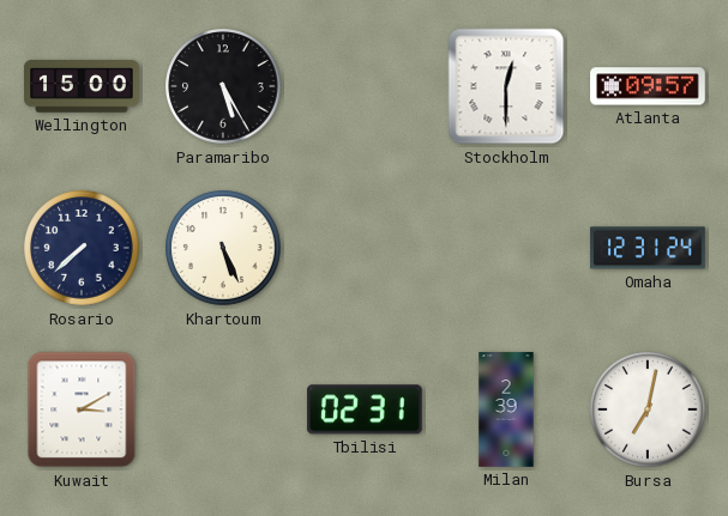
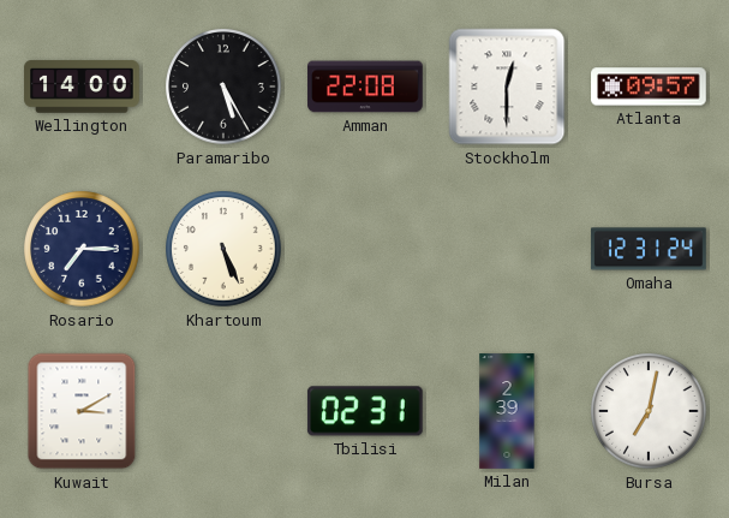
Wellington: 15:00 -> 14:00 (82, 87)
Amman: none -> 22:08 (365, 87)
Rosario: 7:38 -> 7:15 (82, 249)
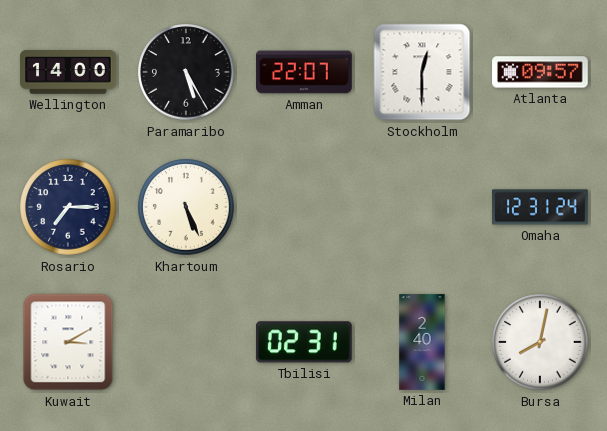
Amman: 22:08 -> 22:07 (304, 72)
Milan: 2:39 -> 2:40 (422, 342)
Bursa: 7:02 -> 8:02 (540, 342)
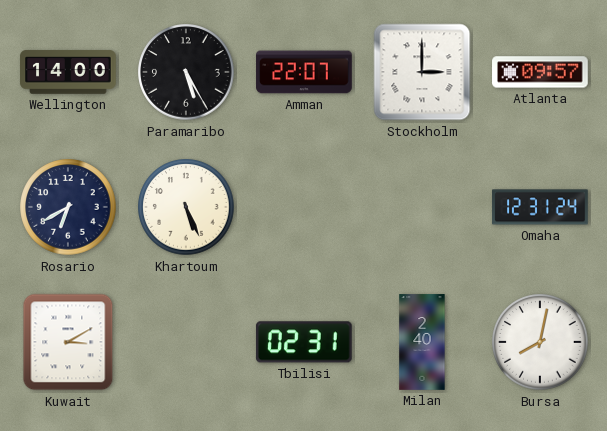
Stockholm: 12:30 -> 3:00 (422, 72)
Rosario: 7:15 -> 6:40 (68, 207)
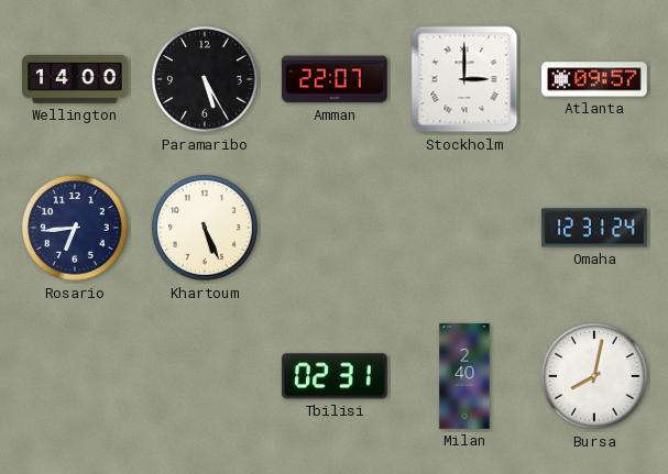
Rosario: 6:40 -> 6:44 (75, 228)
Kuwait: 3:10 -> none (68, 342)
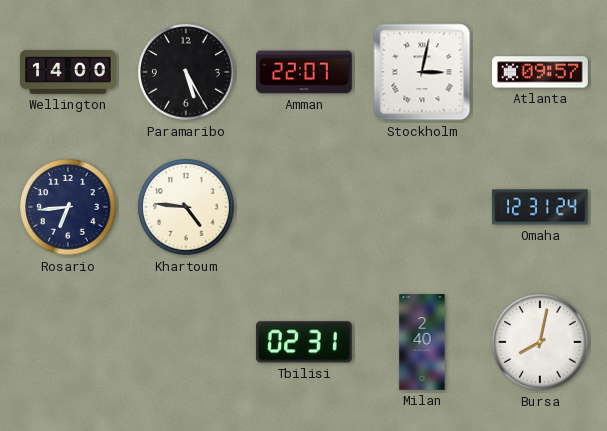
Stockholm: 3:00 -> 3:02 (422, 72)
Khartoum: 5:26 -> 4:46 (186, 207)
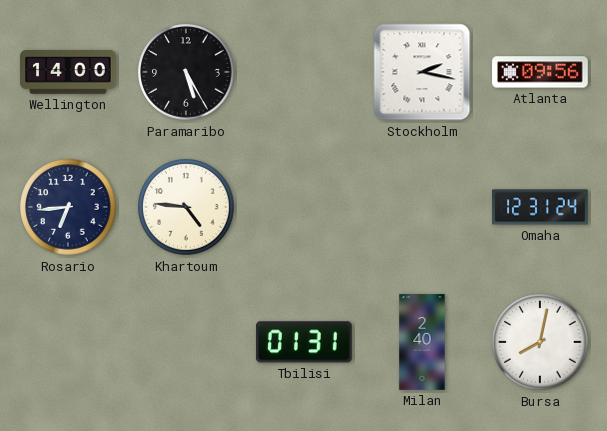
Amman: 22:07 -> none (304, 72)
Stockholm: 3:02 -> 2:17 (422, 72)
Atlanta: 09:57 -> 09:56 (540, 72)
Tbilisi: 02:31 -> 01:31 (304, 342)
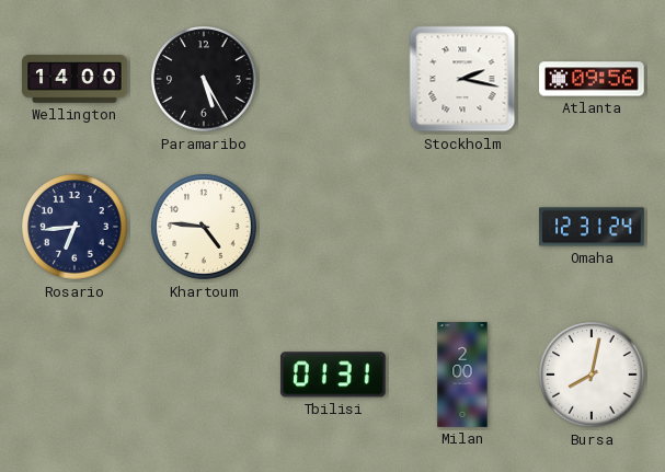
Milan: 2:40 -> 2:00 (462, 375)
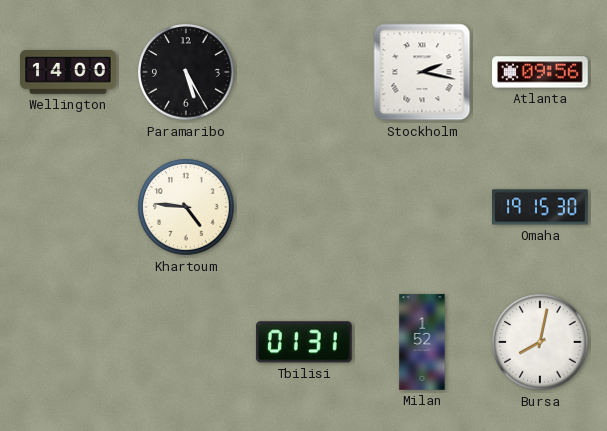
Rosario: 6:44 -> none (74, 227)
Omaha: 12:31 -> 19:15 (540, 207)
Milan: 2:00 -> 1:52 (422, 342)
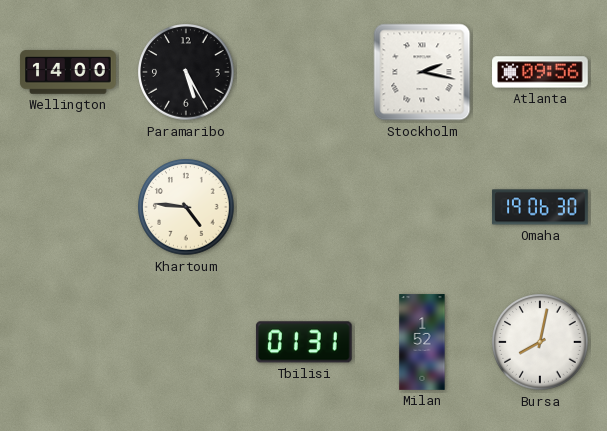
Omaha: 19:15 -> 19:06 (540, 207)
